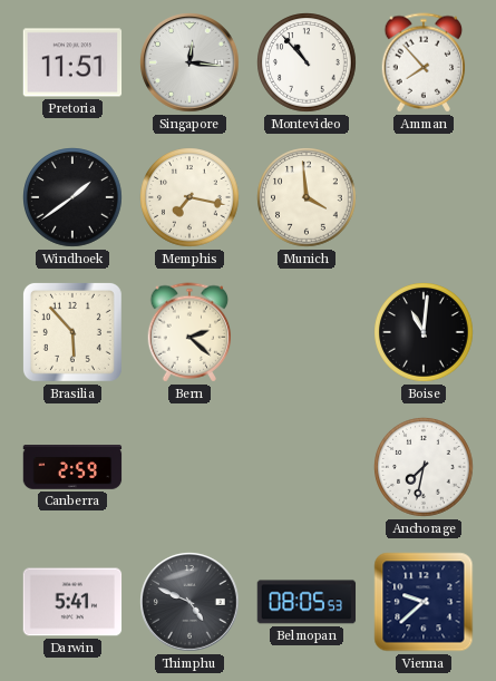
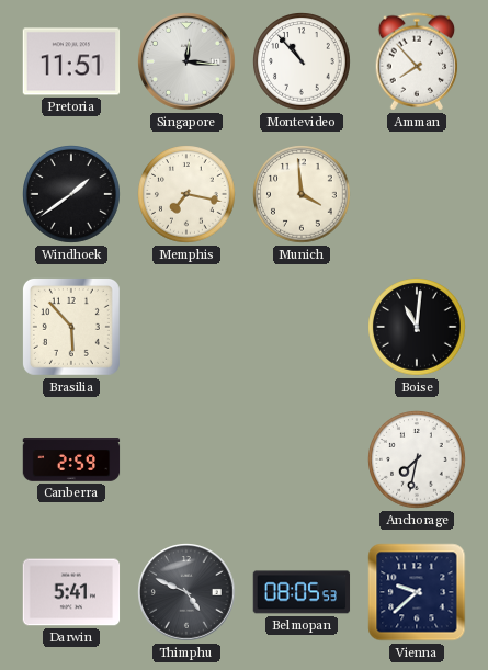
Bern: 2:22 -> none (189, 332)
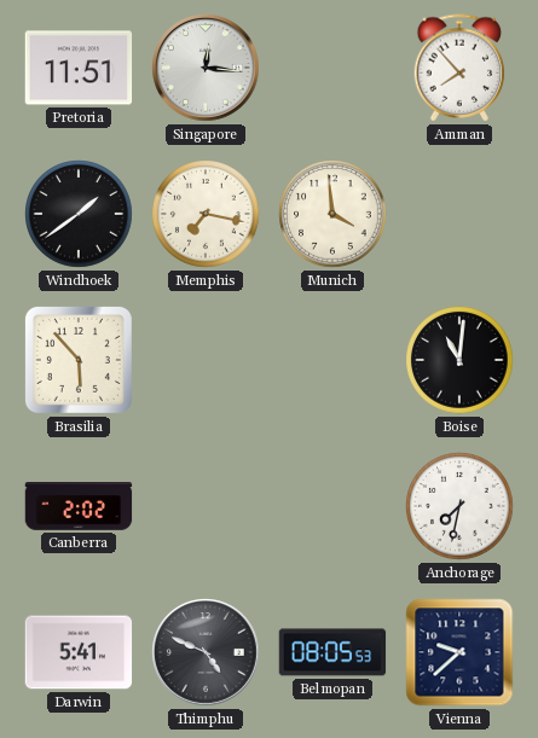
Montevideo: 10:53 -> none (302, 61)
Canberra: 2:59 -> 2:02 (79, 507)
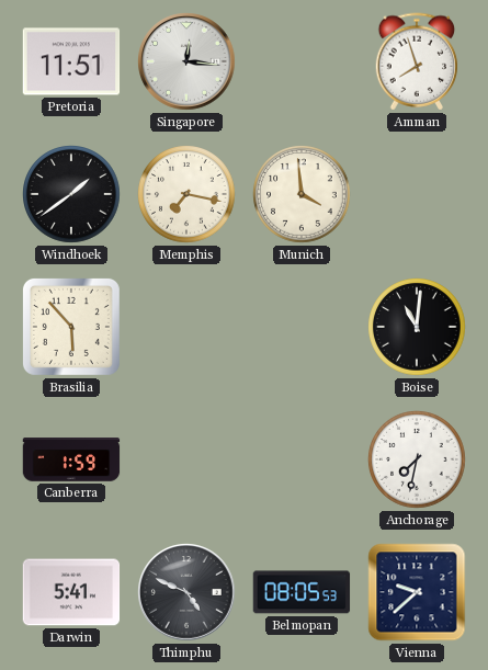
Amman: 7:53 -> 7:57 (417, 61)
Canberra: 2:02 -> 1:59 (71, 461)
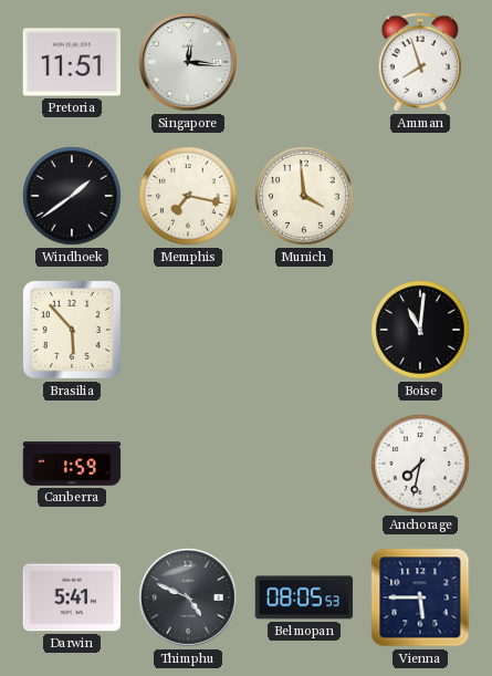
Vienna: 9:38 -> 5:45 (420, 597)
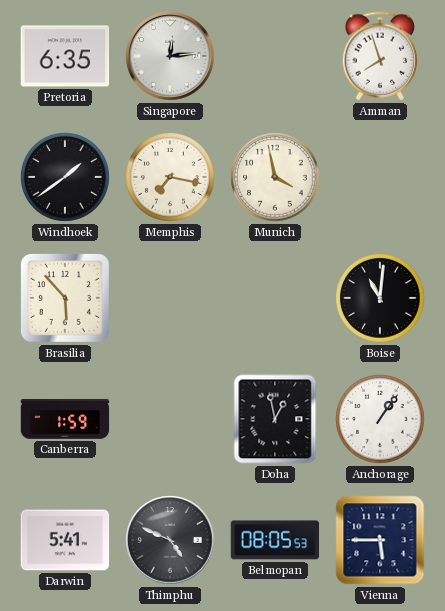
Pretoria: 11:51 -> 6:35 (65, 56)
Singapore: 12:16 -> 12:14 (170, 56)
Munich: 3:59 -> 3:58 (275, 177)
Doha: none -> 12:58 (275, 419)
Anchorage: 7:32 -> 1:06 (380, 419)
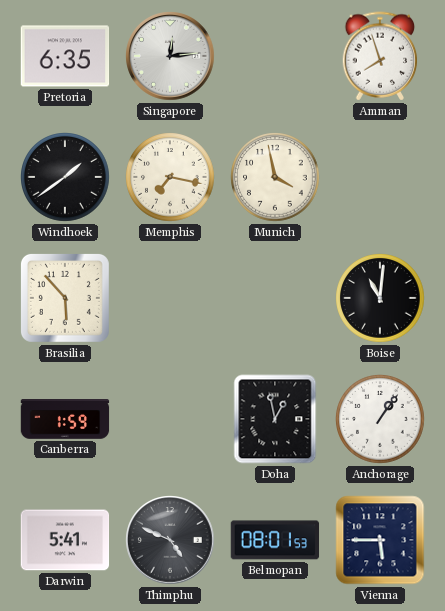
Belmopan: 08:05 -> 08:01 (275, 540)
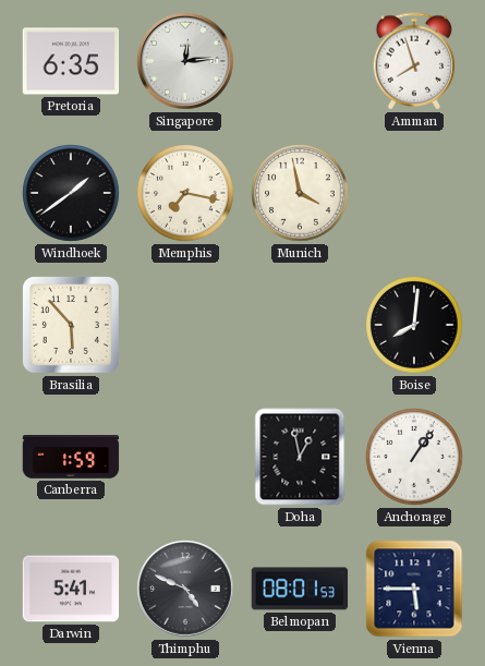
Boise: 11:01 -> 8:01 (414, 325)
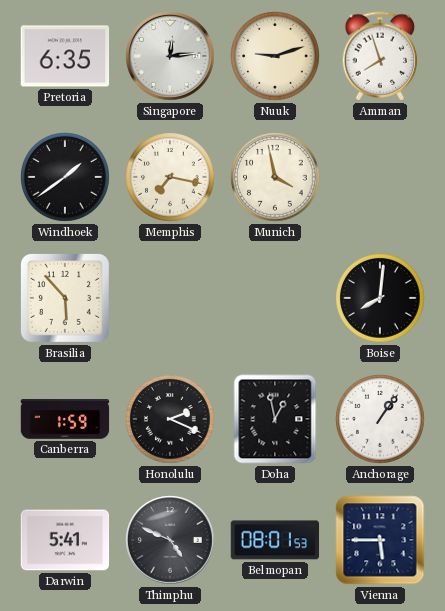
Nuuk: none -> 9:12 (275, 56)
Honolulu: none -> 2:19 (170, 419)
